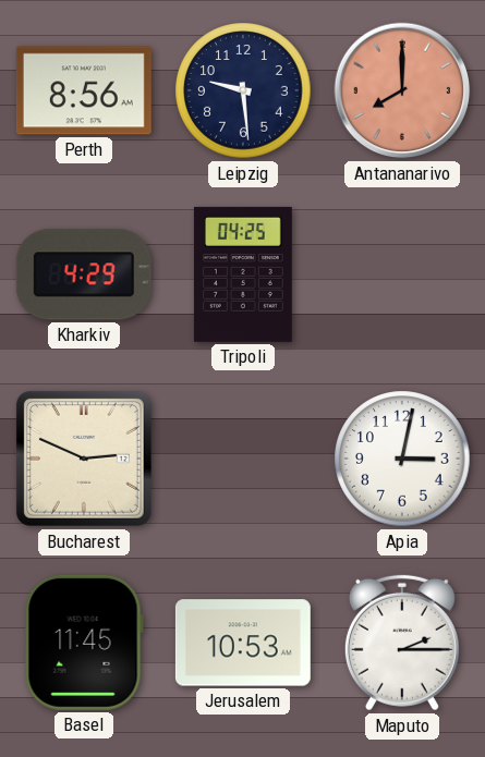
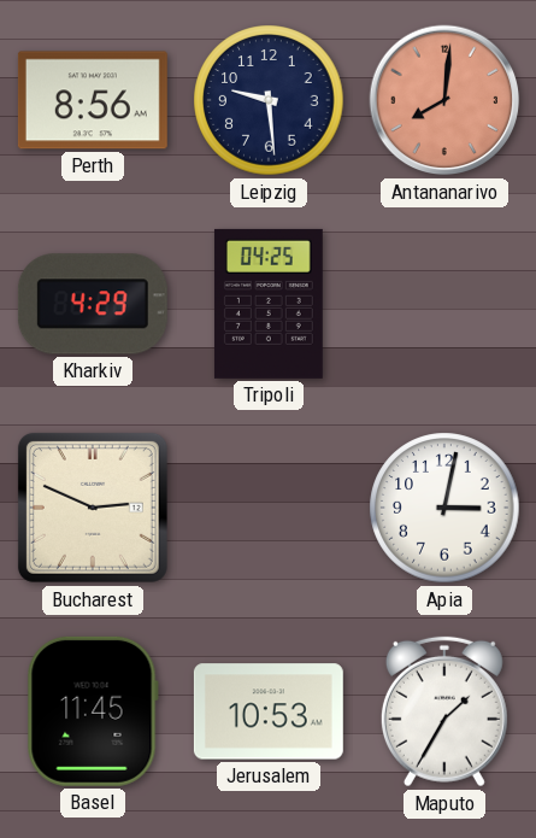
Antananarivo: 8:00 -> 8:01 (444, 100)
Maputo: 2:15 -> 1:35 (444, 711)
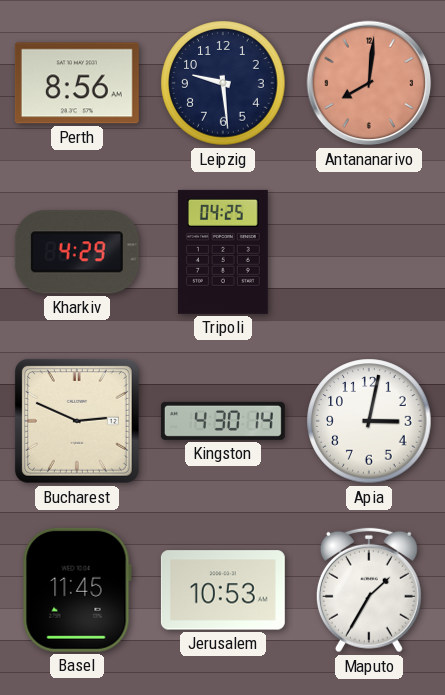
Kingston: none -> 4:30 (223, 421)
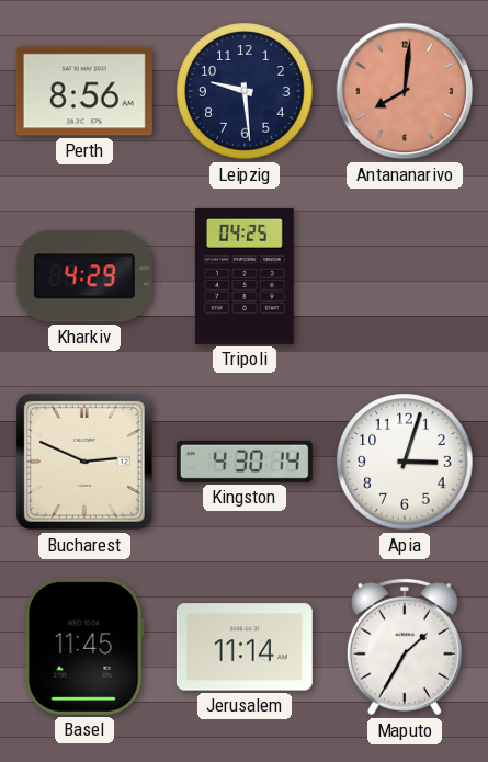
Apia: 3:02 -> 3:03 (405, 462)
Jerusalem: 10:53 -> 11:14 (245, 647)
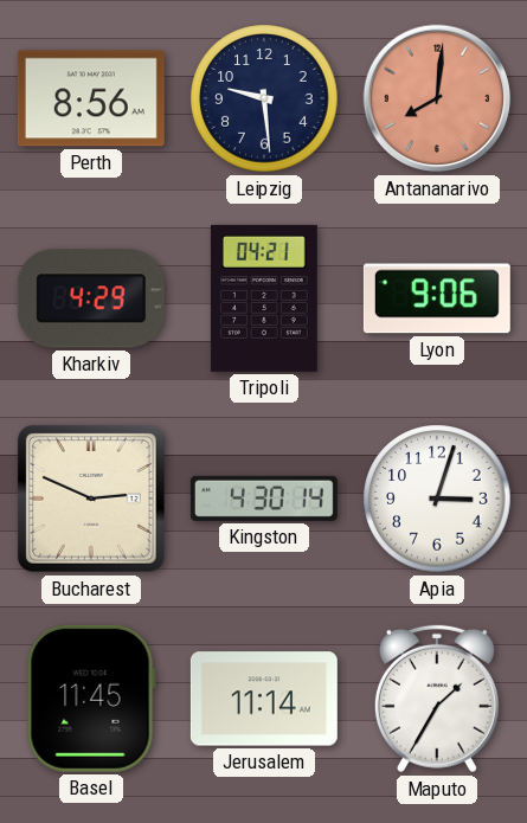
Tripoli: 04:25 -> 04:21 (264, 298)
Lyon: none -> 9:06 (437, 298)
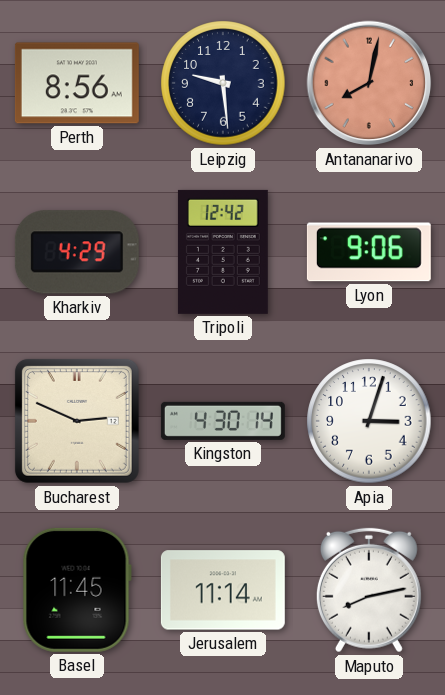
Antananarivo: 8:01 -> 8:02 (369, 83)
Tripoli: 04:21 -> 12:42 (223, 252)
Maputo: 1:35 -> 8:13 (369, 590)
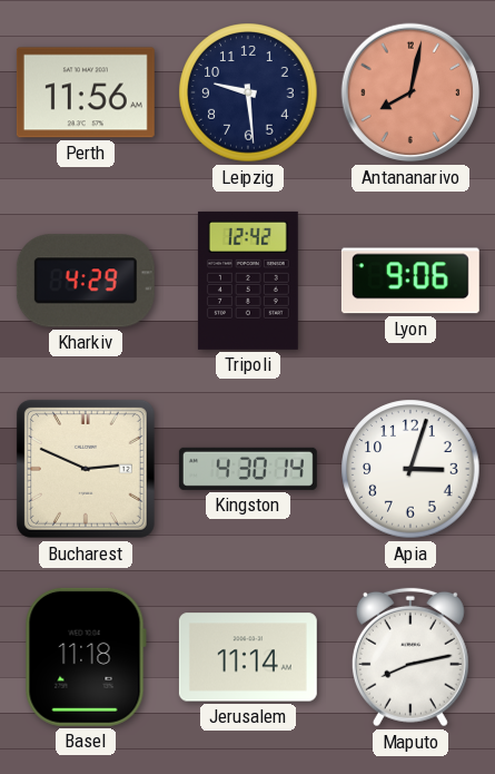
Perth: 8:56 -> 11:56 (86, 92)
Basel: 11:45 -> 11:18 (86, 657)
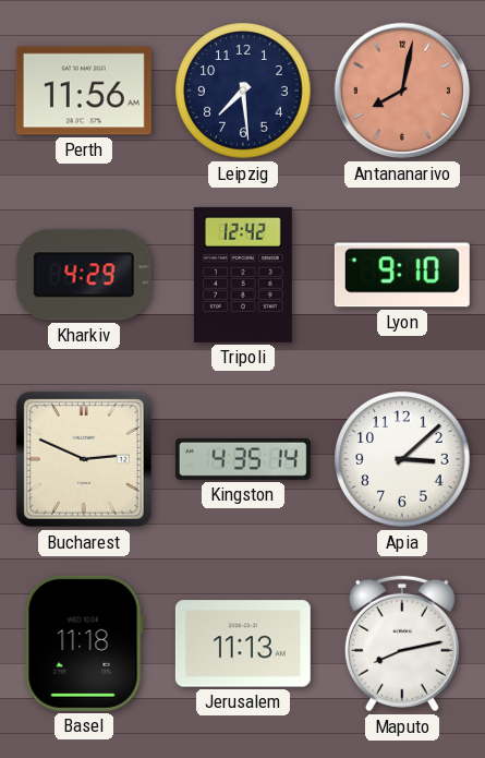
Leipzig: 9:29 -> 7:29 (243, 91)
Lyon: 9:06 -> 9:10 (402, 275)
Kingston: 4:30 -> 4:35 (243, 459)
Apia: 3:03 -> 3:08 (402, 459)
Jerusalem: 11:14 -> 11:13 (243, 643)
